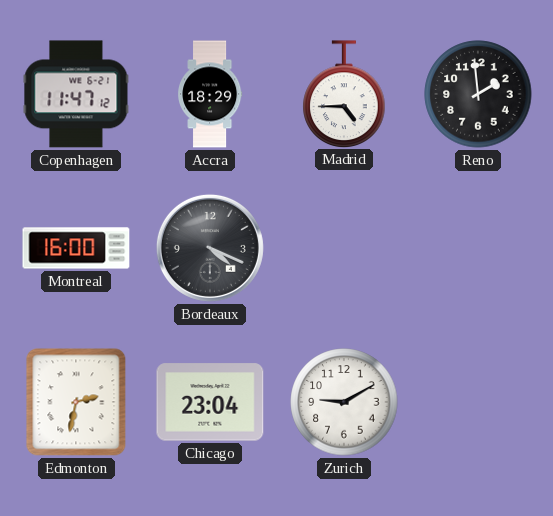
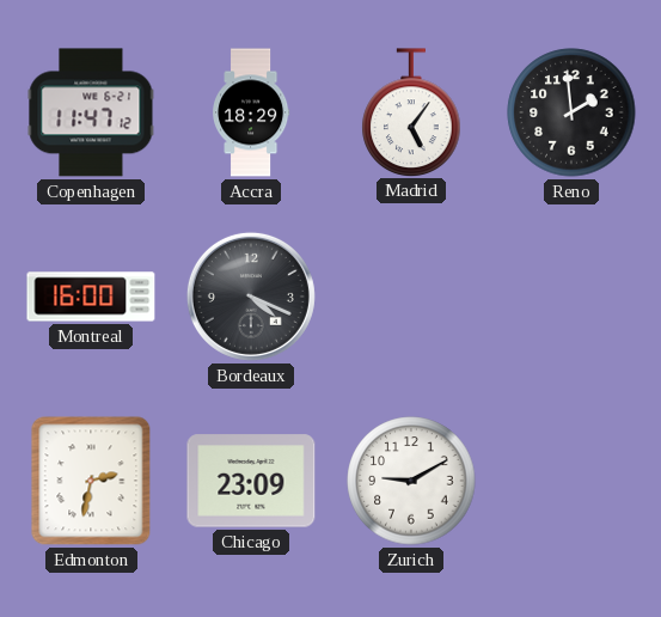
Madrid: 4:45 -> 5:06 (411, 112)
Chicago: 23:04 -> 23:09 (251, 481)
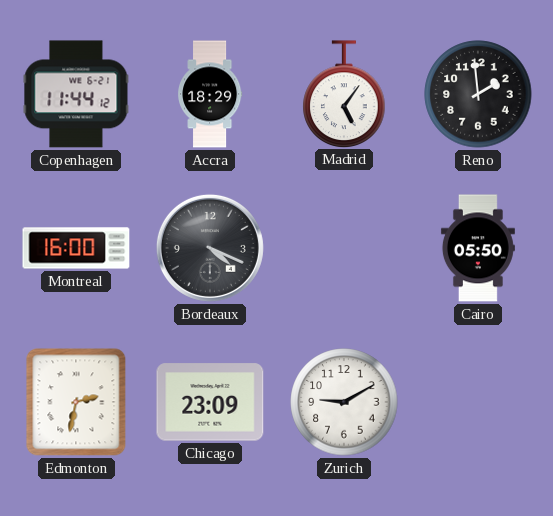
Copenhagen: 11:47 -> 11:44 (76, 94)
Cairo: none -> 05:50 (478, 248)
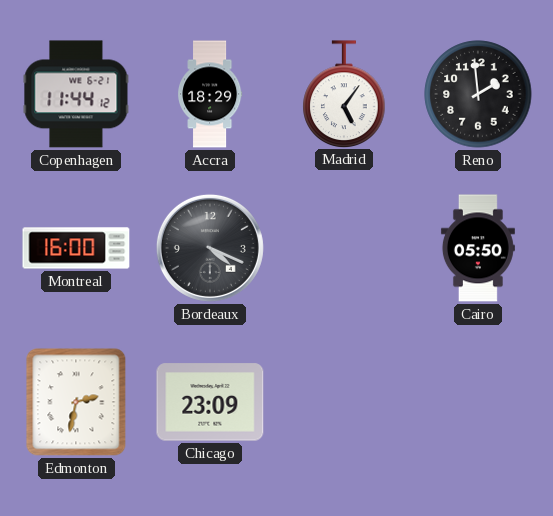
Zurich: 9:10 -> none (344, 402)
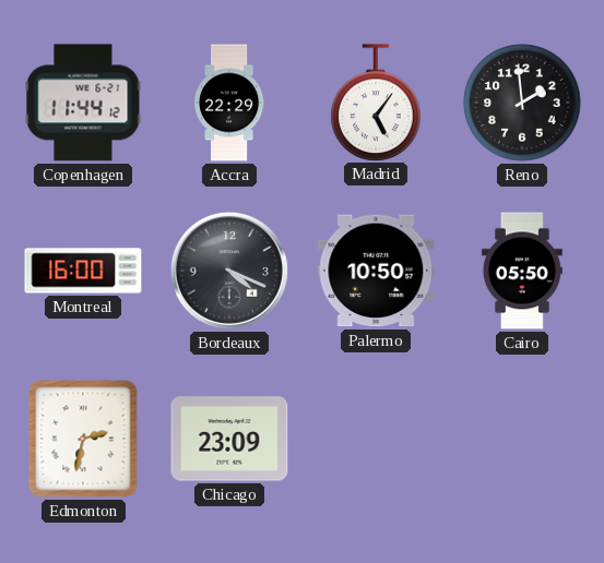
Accra: 18:29 -> 22:29 (230, 103)
Palermo: none -> 10:50 (376, 271)
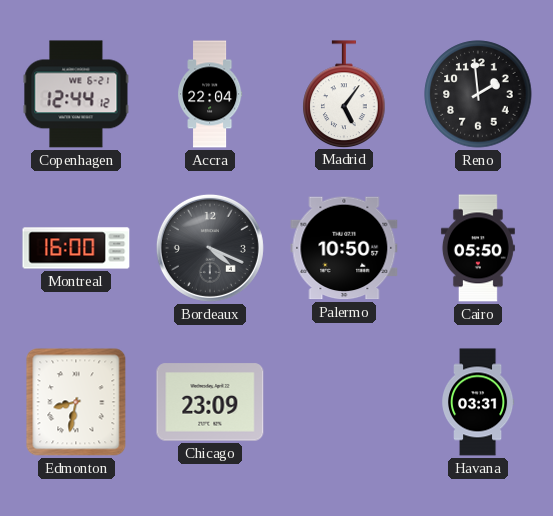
Copenhagen: 11:44 -> 12:44 (76, 94)
Accra: 22:29 -> 22:04 (211, 94)
Edmonton: 2:32 -> 8:32 (76, 402)
Havana: none -> 03:31 (478, 402)
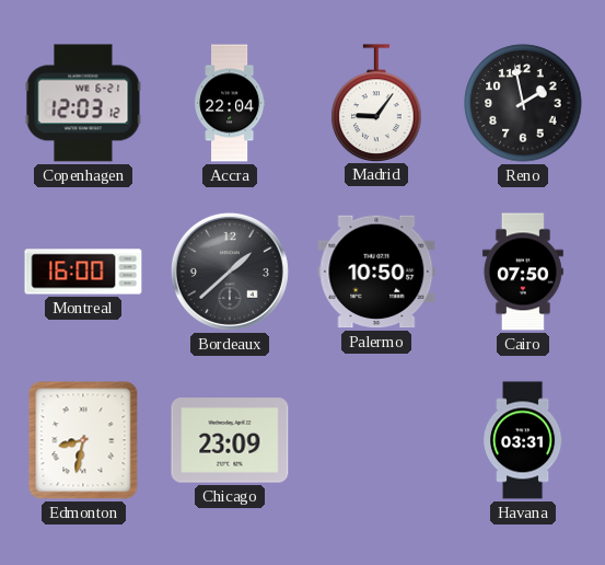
Copenhagen: 12:44 -> 12:03 (83, 103)
Madrid: 5:06 -> 9:06 (376, 103)
Reno: 1:59 -> 1:58 (523, 103)
Bordeaux: 4:19 -> 1:38 (230, 272)
Cairo: 05:50 -> 07:50 (523, 272)
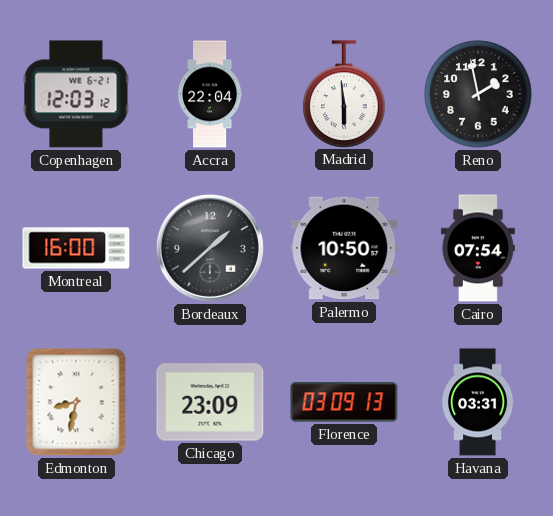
Madrid: 9:06 -> 5:59 (344, 94)
Cairo: 07:50 -> 07:54 (478, 248)
Florence: none -> 03:09 (344, 402)
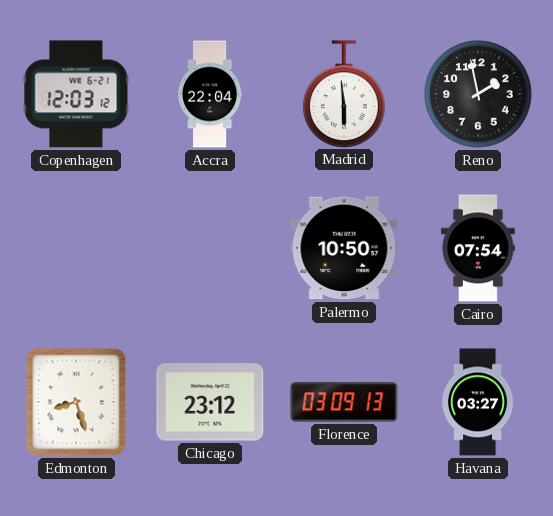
Montreal: 16:00 -> none (76, 248)
Bordeaux: 1:38 -> none (210, 248)
Edmonton: 8:32 -> 8:27 (76, 402)
Chicago: 23:09 -> 23:12 (210, 402)
Havana: 03:31 -> 03:27 (478, 402)
